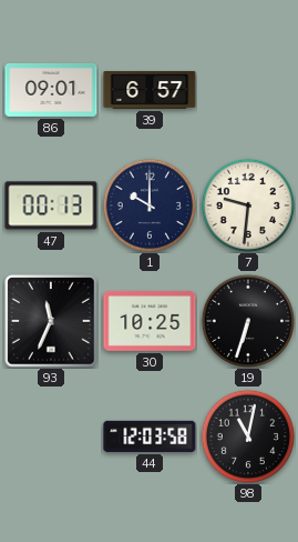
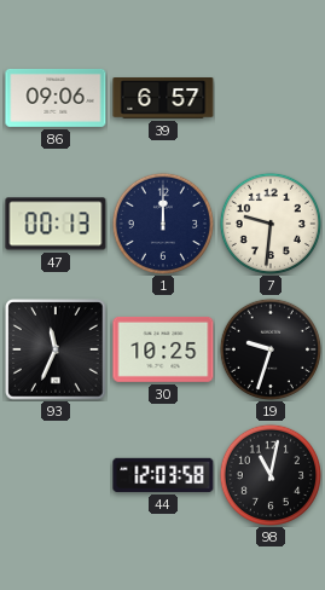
86: 09:01 -> 09:06 (56, 98)
1: 10:00 -> 12:00 (162, 222)
19: 6:33 -> 9:33 (269, 348)
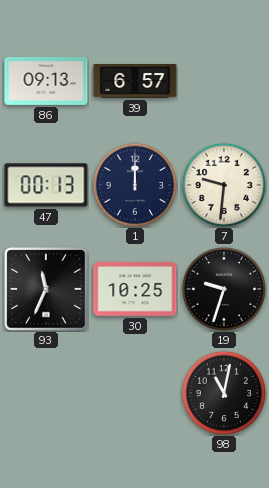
86: 09:06 -> 09:13 (46, 81)
44: 12:03 -> none (163, 475)
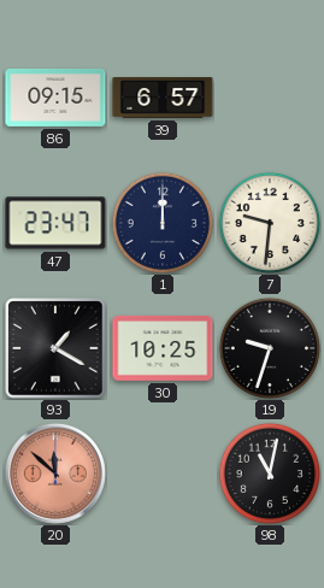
86: 09:13 -> 09:15 (55, 98)
47: 00:13 -> 23:47 (55, 223)
93: 11:34 -> 1:20 (55, 348)
20: none -> 11:52 (55, 474)
